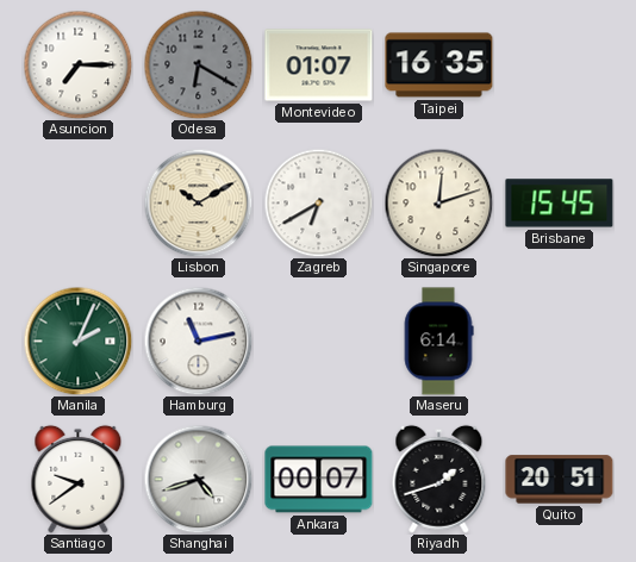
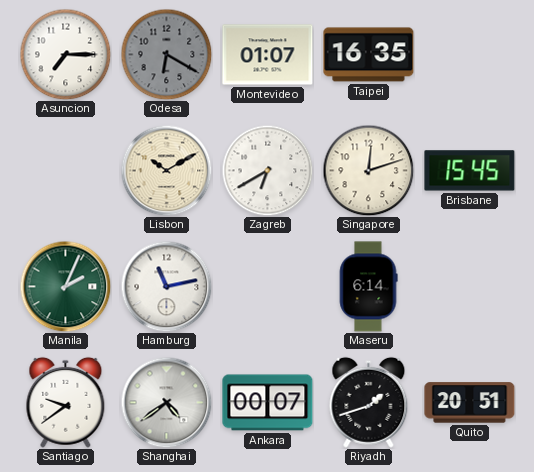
Shanghai: 4:42 -> 4:39 (166, 402)
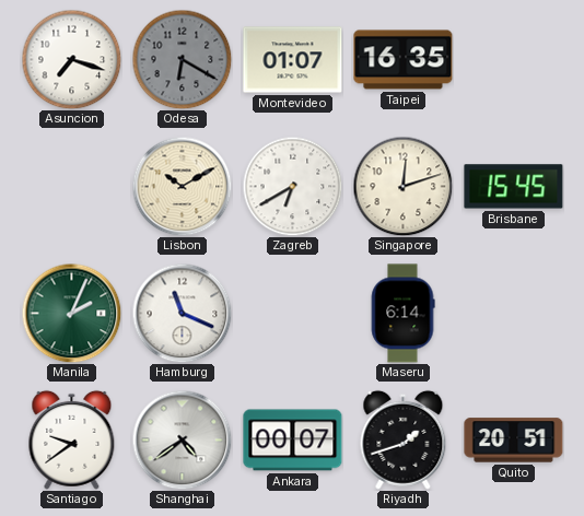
Asuncion: 7:15 -> 7:18 (71, 59)
Hamburg: 11:13 -> 11:19 (182, 313)
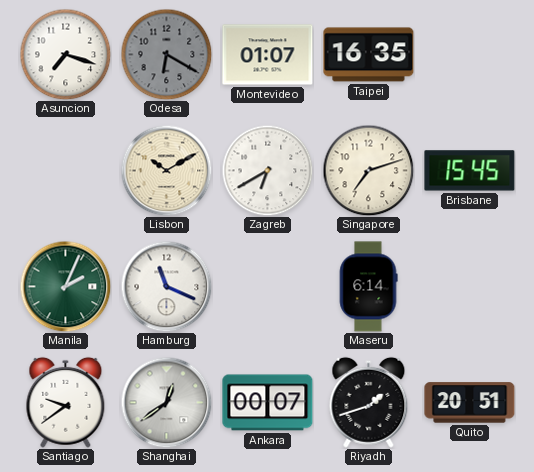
Singapore: 12:12 -> 7:12 (368, 170)
Shanghai: 4:39 -> 12:39 (166, 402)
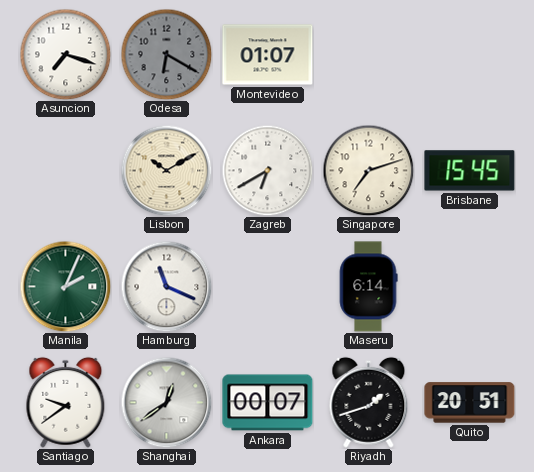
Taipei: 16:35 -> none (369, 55)
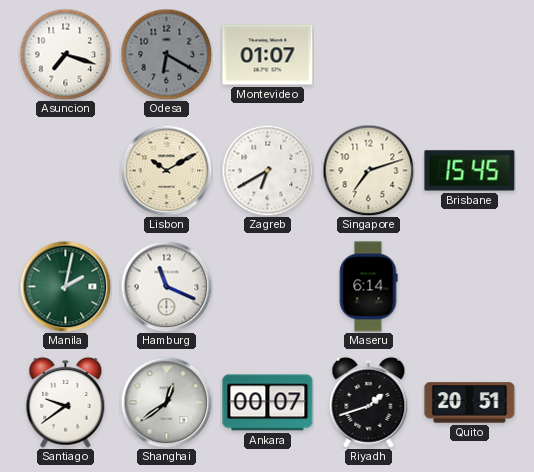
Manila: 2:04 -> 2:02 (65, 286)
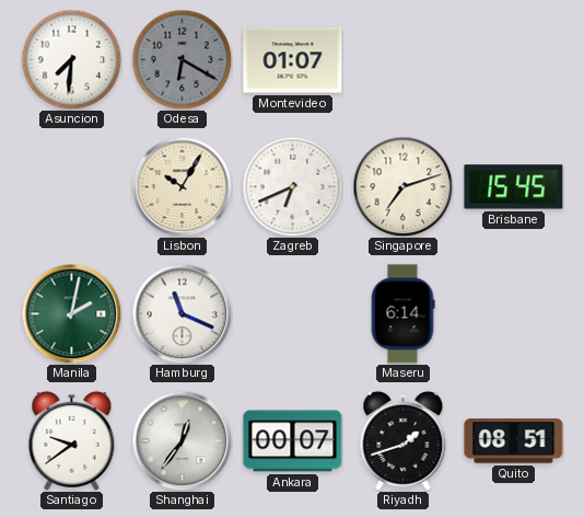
Asuncion: 7:18 -> 7:31 (71, 59)
Lisbon: 10:10 -> 10:05 (182, 186)
Zagreb: 6:40 -> 6:41 (292, 186)
Shanghai: 12:39 -> 12:36 (182, 440)
Quito: 20:51 -> 08:51 (514, 441)
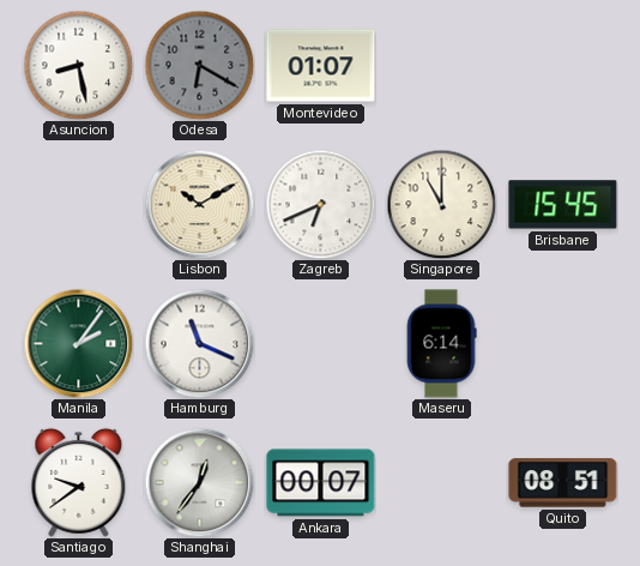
Asuncion: 7:31 -> 8:28 (78, 65)
Lisbon: 10:05 -> 10:10 (199, 204)
Singapore: 7:12 -> 11:00 (441, 204)
Manila: 2:02 -> 2:06 (78, 343)
Riyadh: 1:42 -> none (404, 440)
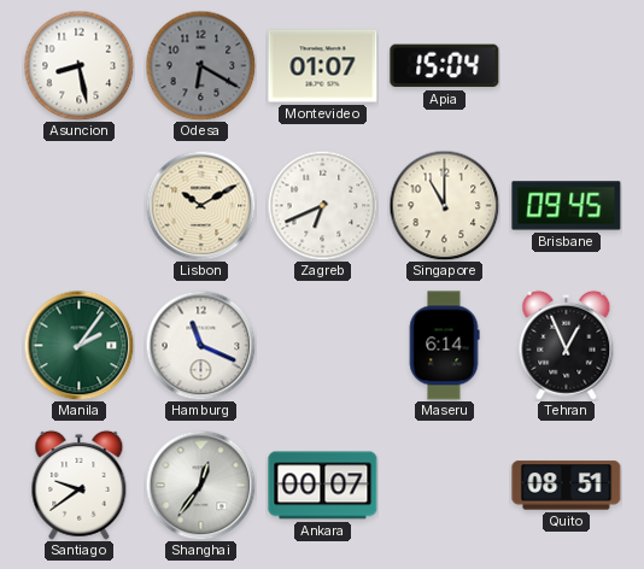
Apia: none -> 15:04 (445, 66)
Brisbane: 15:45 -> 09:45 (567, 206)
Tehran: none -> 12:56 (567, 345)
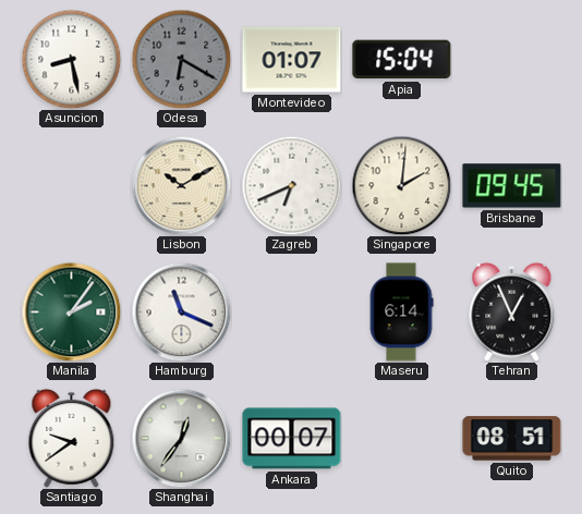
Singapore: 11:00 -> 2:01 (401, 185)
